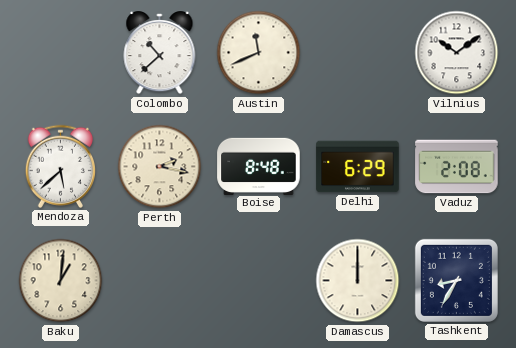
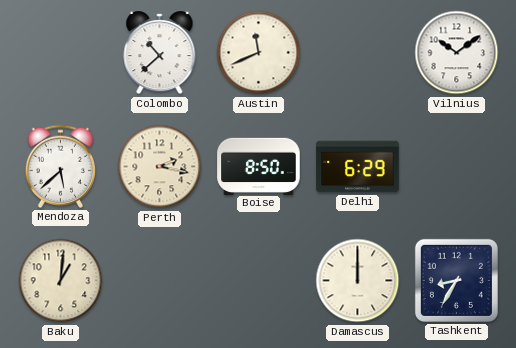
Boise: 8:48 -> 8:50 (259, 166)
Vaduz: 2:08 -> none (457, 167)
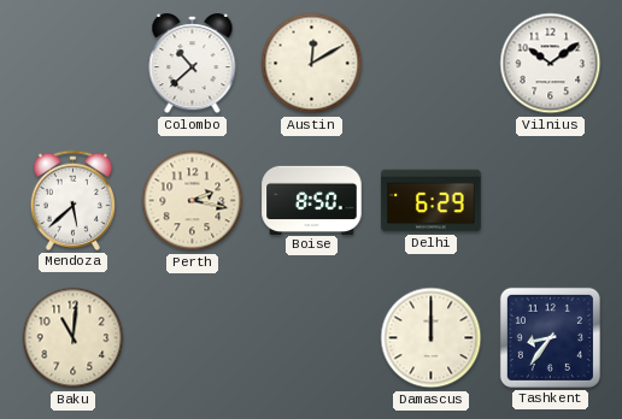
Austin: 11:41 -> 12:10 (312, 64)
Baku: 1:01 -> 11:01 (74, 338)
Tashkent: 8:35 -> 8:36 (550, 337)
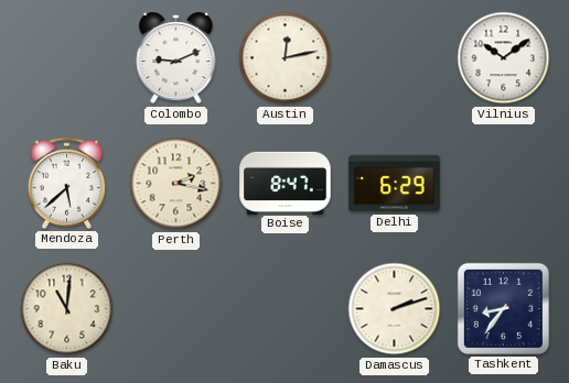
Colombo: 10:38 -> 9:11 (176, 58)
Austin: 12:10 -> 12:13 (286, 58)
Boise: 8:50 -> 8:47 (286, 183)
Damascus: 12:00 -> 2:12 (395, 309)
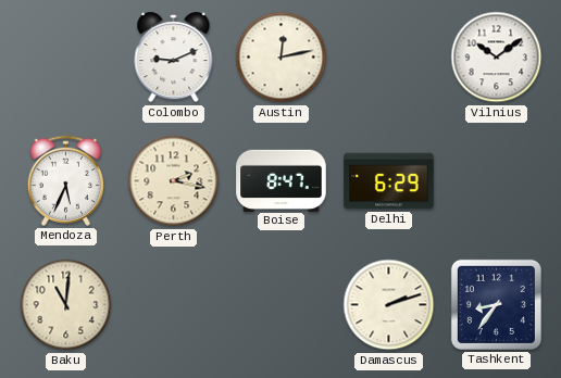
Mendoza: 5:38 -> 5:34 (65, 180)
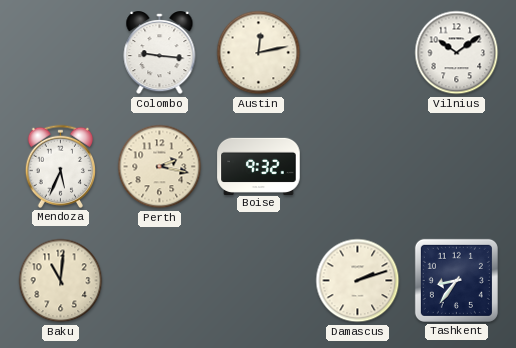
Colombo: 9:11 -> 9:16 (160, 53)
Boise: 8:47 -> 9:32 (259, 166)
Delhi: 6:29 -> none (389, 181)
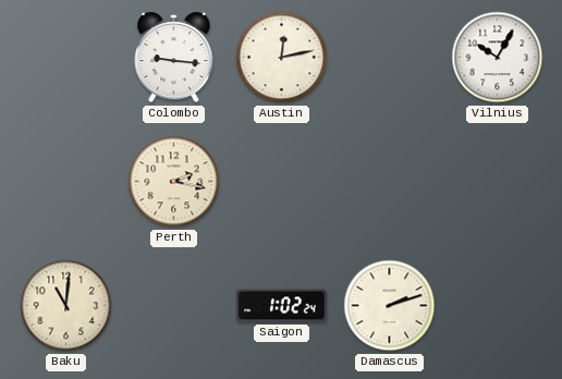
Vilnius: 10:09 -> 10:05 (498, 58)
Mendoza: 5:34 -> none (60, 166)
Boise: 9:32 -> none (259, 166)
Saigon: none -> 1:02 (282, 306)
Tashkent: 8:36 -> none (456, 280)
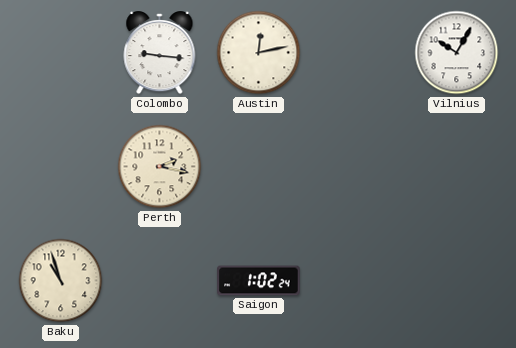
Baku: 11:01 -> 10:57 (61, 281)
Damascus: 2:12 -> none (390, 306)
